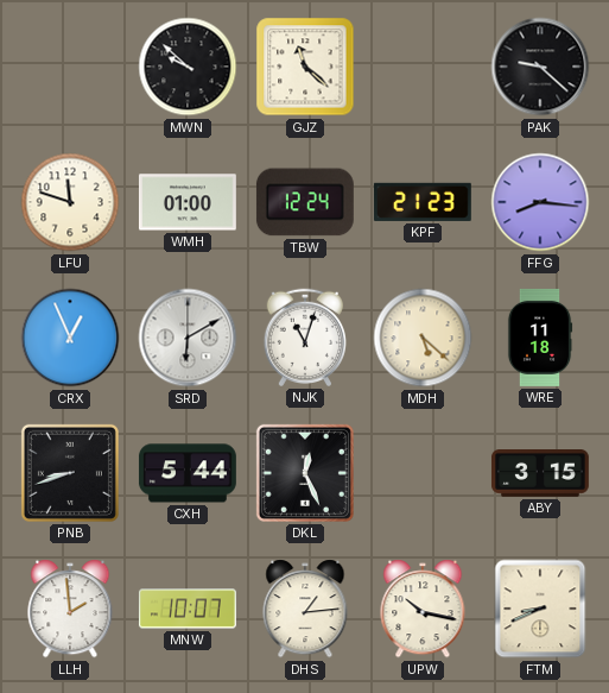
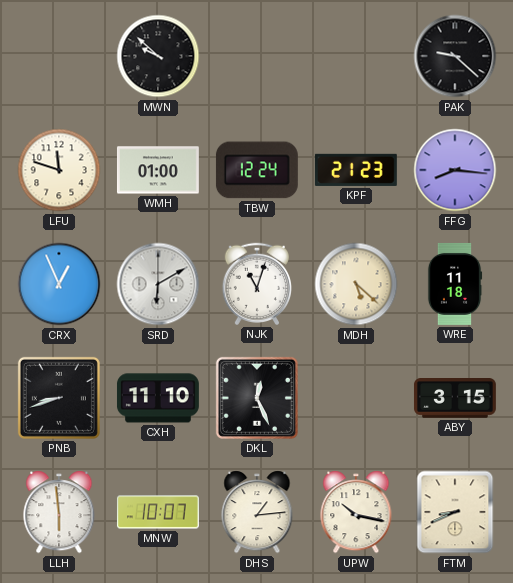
GJZ: 11:22 -> none (305, 67)
CXH: 5:44 -> 11:10 (158, 398)
LLH: 1:59 -> 5:59 (59, 512)
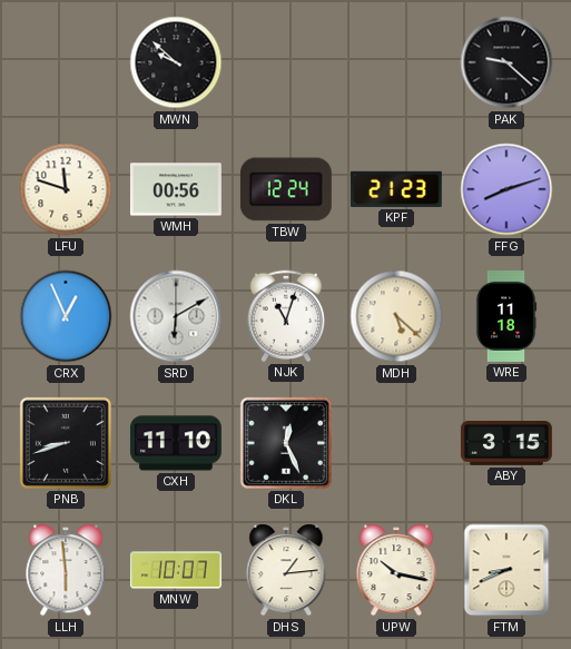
WMH: 01:00 -> 00:56 (176, 189)
FFG: 8:16 -> 8:12 (506, 189)
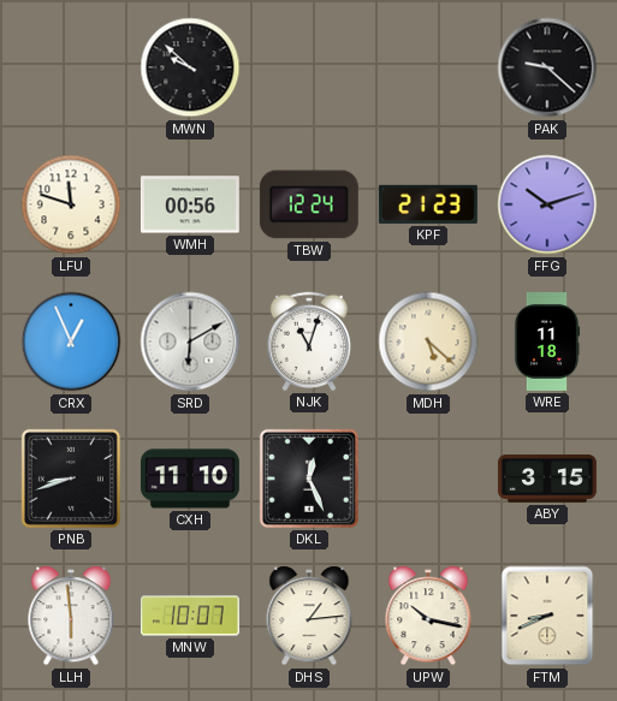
FFG: 8:12 -> 10:12 (547, 204)
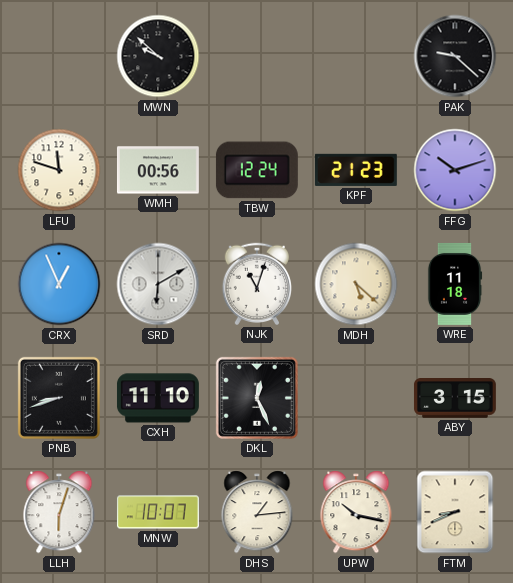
LLH: 5:59 -> 6:03 (59, 512)
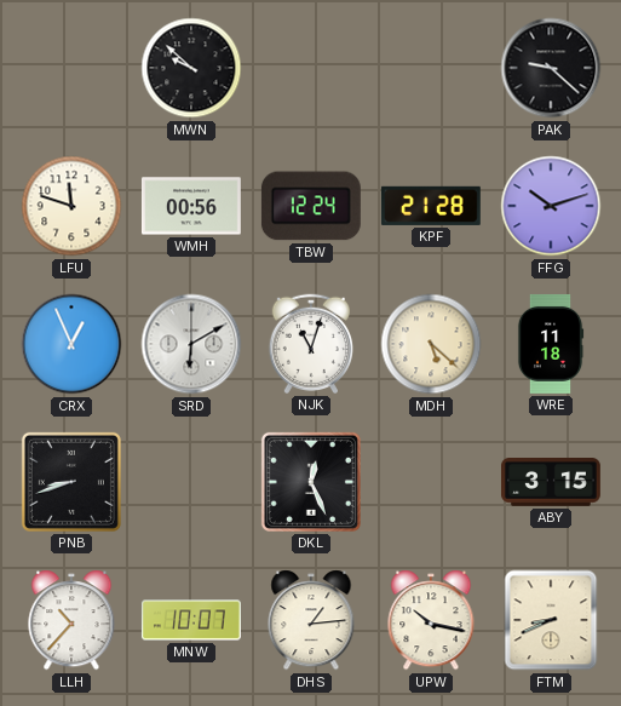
KPF: 21:23 -> 21:28 (431, 206)
CXH: 11:10 -> none (158, 398)
LLH: 6:03 -> 10:37 (71, 620)
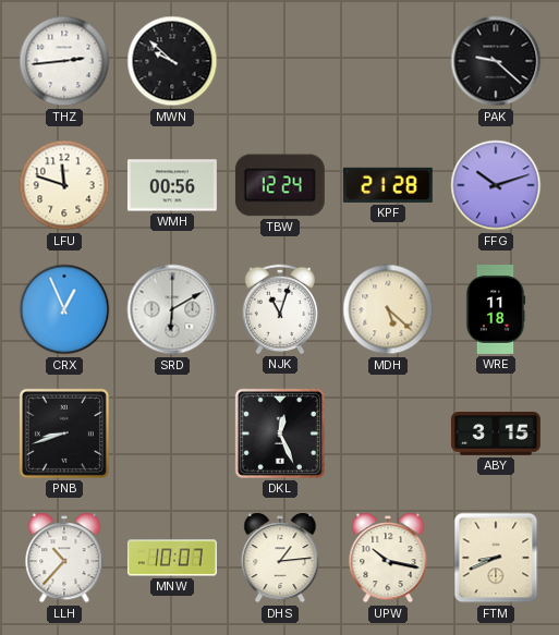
THZ: none -> 2:44 (64, 61)
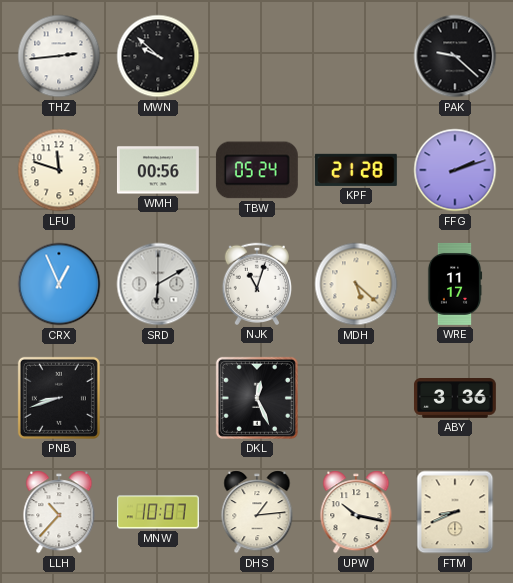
TBW: 12:24 -> 05:24 (257, 170)
FFG: 10:12 -> 2:12 (455, 170)
WRE: 11:18 -> 11:17 (455, 284)
ABY: 3:15 -> 3:36 (455, 399)
